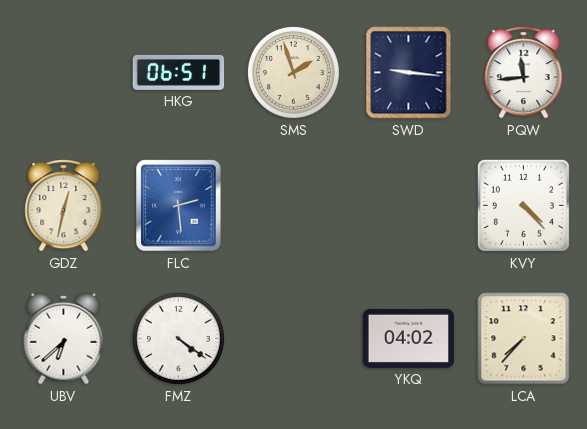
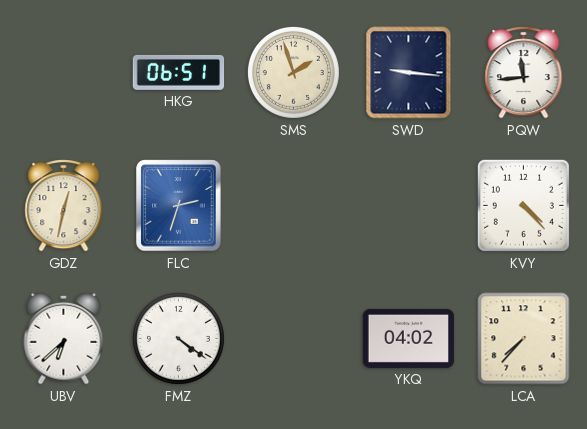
FLC: 2:29 -> 2:33 (179, 206)
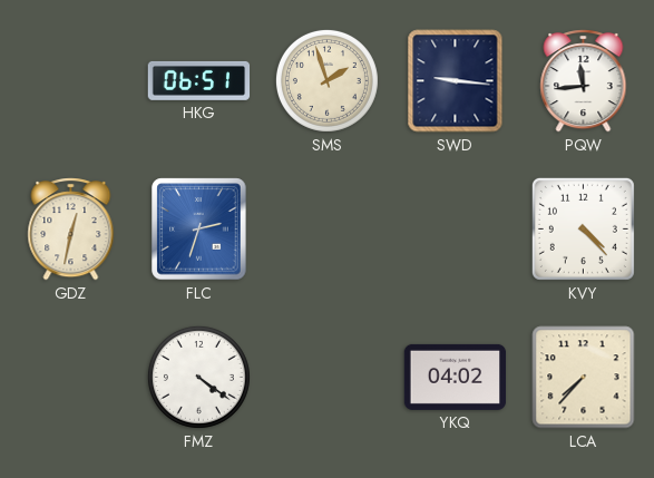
UBV: 6:38 -> none (64, 338)
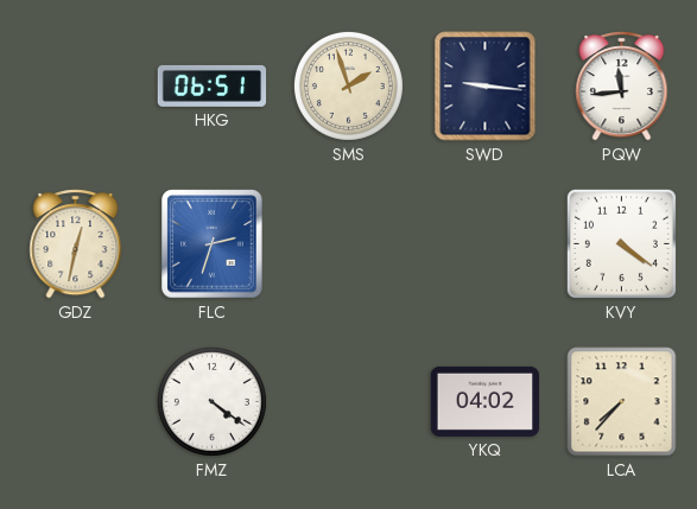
KVY: 4:23 -> 4:21 (621, 243)
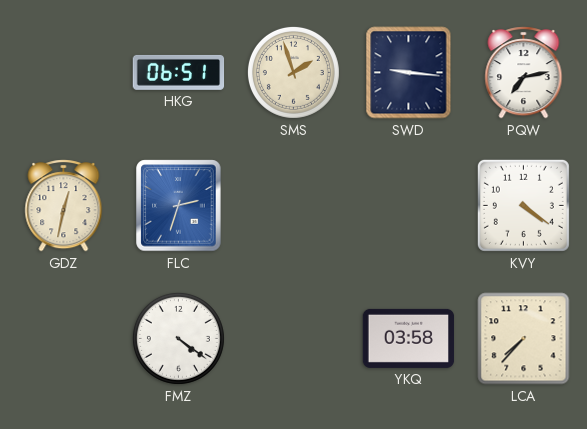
PQW: 11:44 -> 7:13 (524, 73)
YKQ: 04:02 -> 03:58 (409, 338)
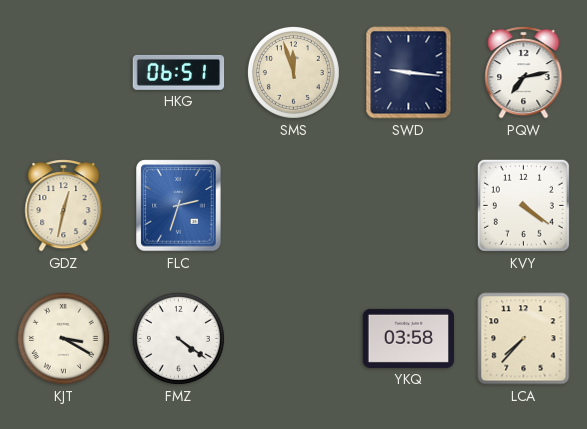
SMS: 1:57 -> 11:57 (293, 72)
KJT: none -> 3:20 (63, 338)
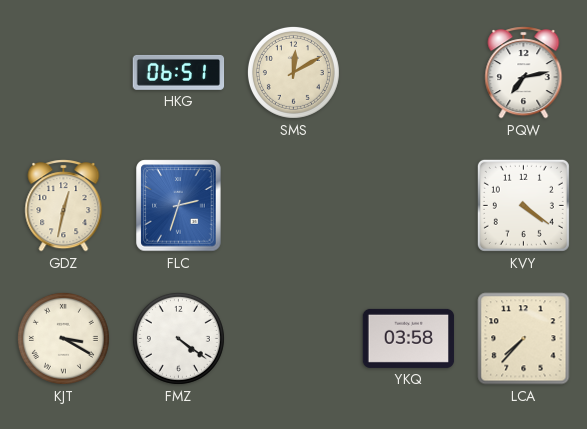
SMS: 11:57 -> 12:10 (293, 72)
SWD: 9:16 -> none (409, 73)
